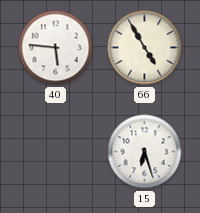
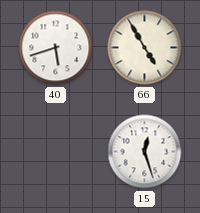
40: 5:46 -> 5:42 (56, 48)
15: 6:27 -> 12:27 (145, 152)
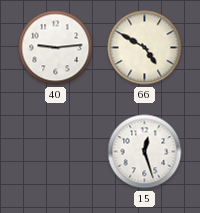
40: 5:42 -> 9:14 (56, 48)
66: 4:55 -> 4:50 (145, 48)
